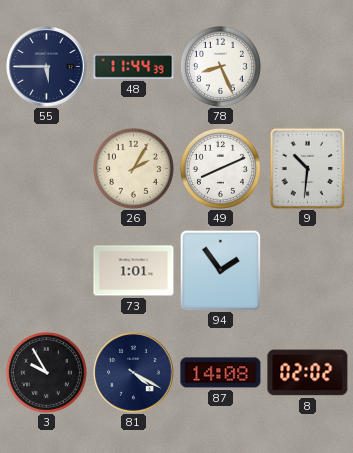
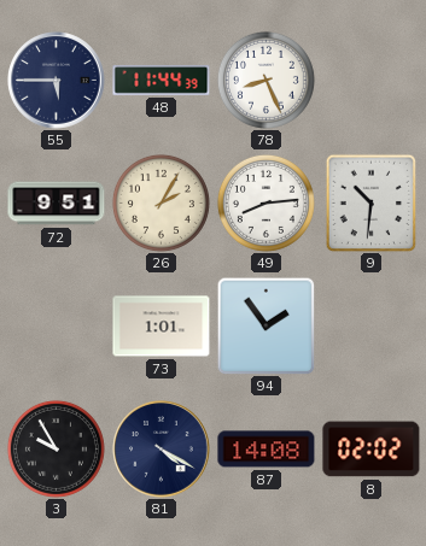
72: none -> 9:51 (57, 204)
49: 8:11 -> 8:14 (265, 202)
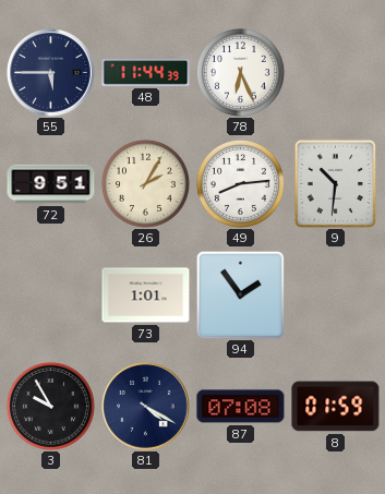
78: 8:26 -> 6:26 (240, 72)
87: 14:08 -> 07:08 (241, 407)
8: 02:02 -> 01:59 (336, 407)
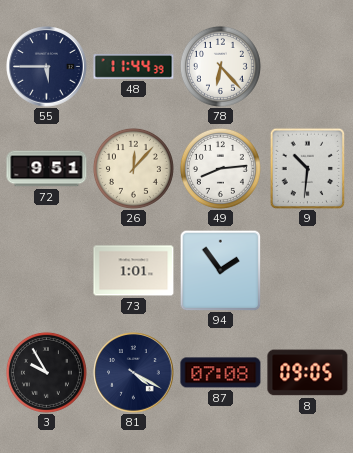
78: 6:26 -> 6:23 (220, 66)
26: 2:05 -> 12:07 (133, 168)
8: 01:59 -> 09:05 (308, 373)
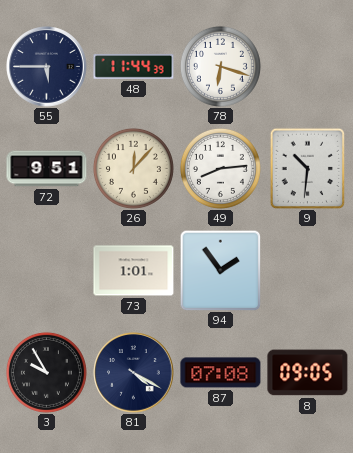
78: 6:23 -> 6:18 (220, 66)
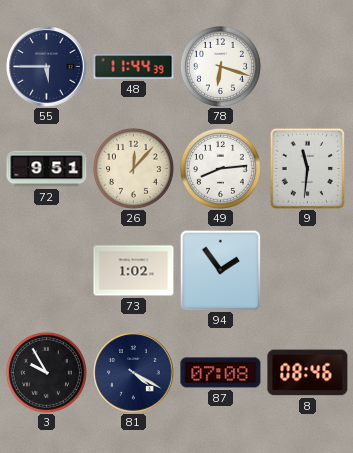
9: 10:31 -> 11:31 (308, 168)
73: 1:01 -> 1:02 (134, 271)
8: 09:05 -> 08:46 (308, 373)
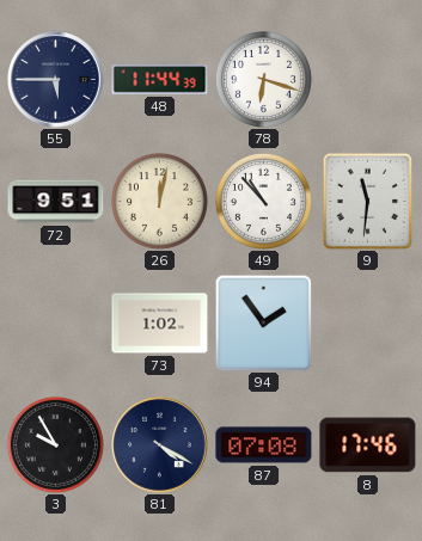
26: 12:07 -> 12:02 (159, 201)
49: 8:14 -> 10:53 (263, 201)
8: 08:46 -> 17:46 (368, 445)
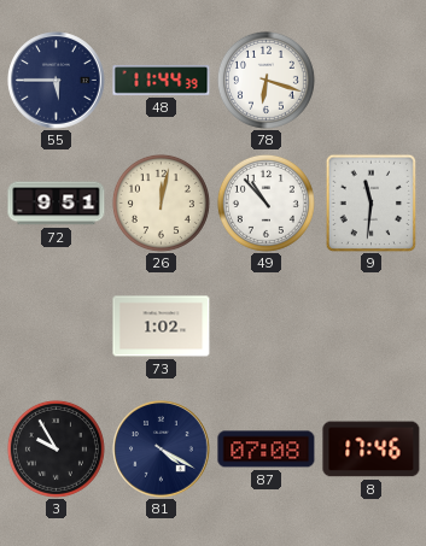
94: 1:54 -> none (263, 322)
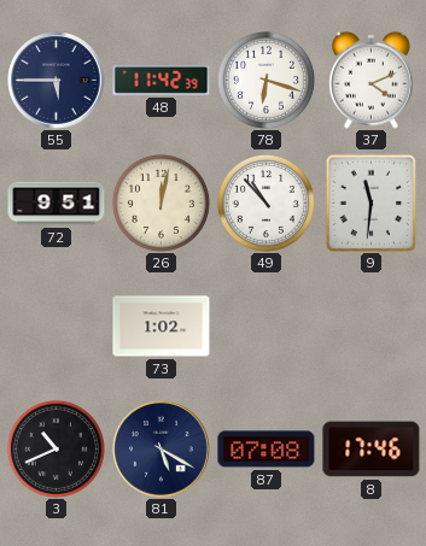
48: 11:44 -> 11:42 (162, 81)
37: none -> 4:11 (372, 80)
3: 9:55 -> 10:41 (56, 448)
81: 4:20 -> 5:20 (162, 450)
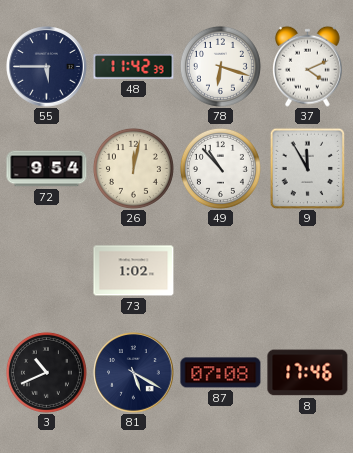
72: 9:51 -> 9:54 (47, 169)
9: 11:31 -> 11:55 (308, 168)
